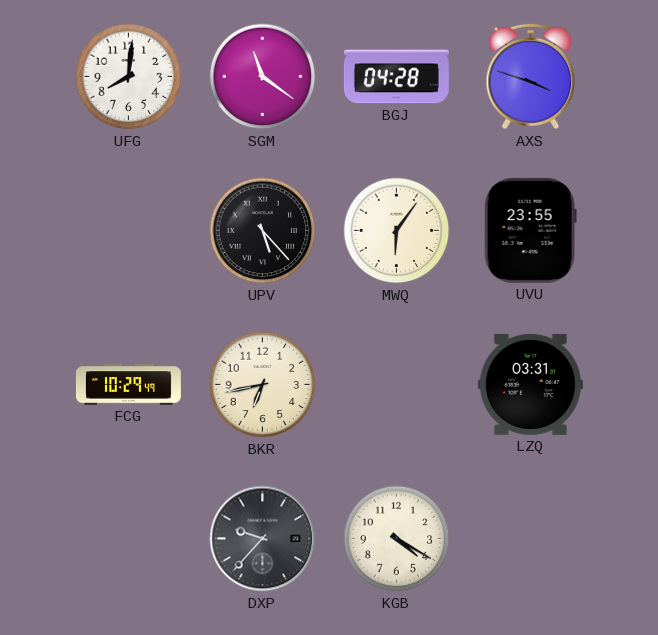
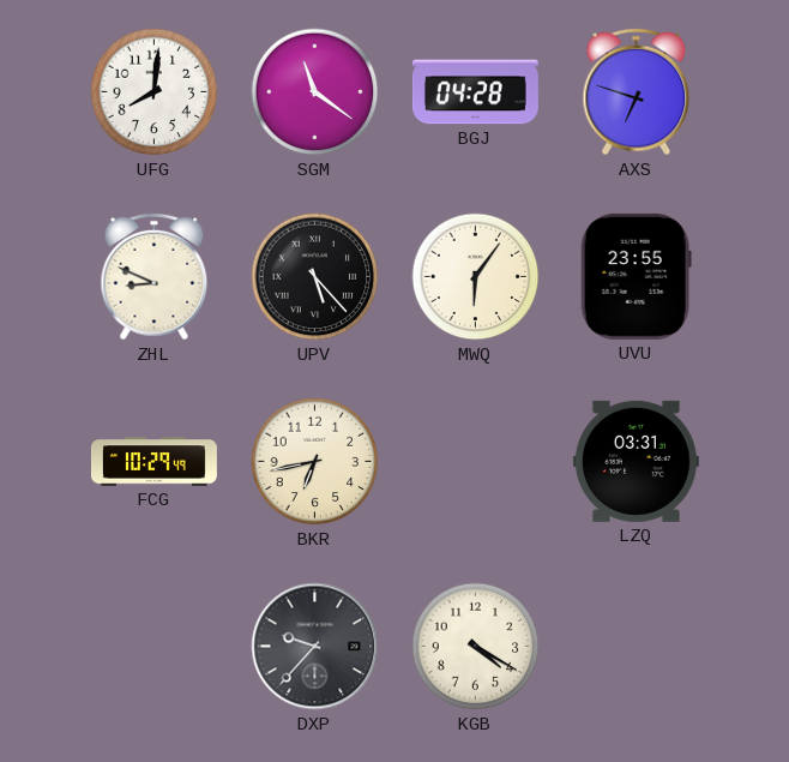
AXS: 3:48 -> 6:48 (637, 92)
ZHL: none -> 8:49 (155, 277)
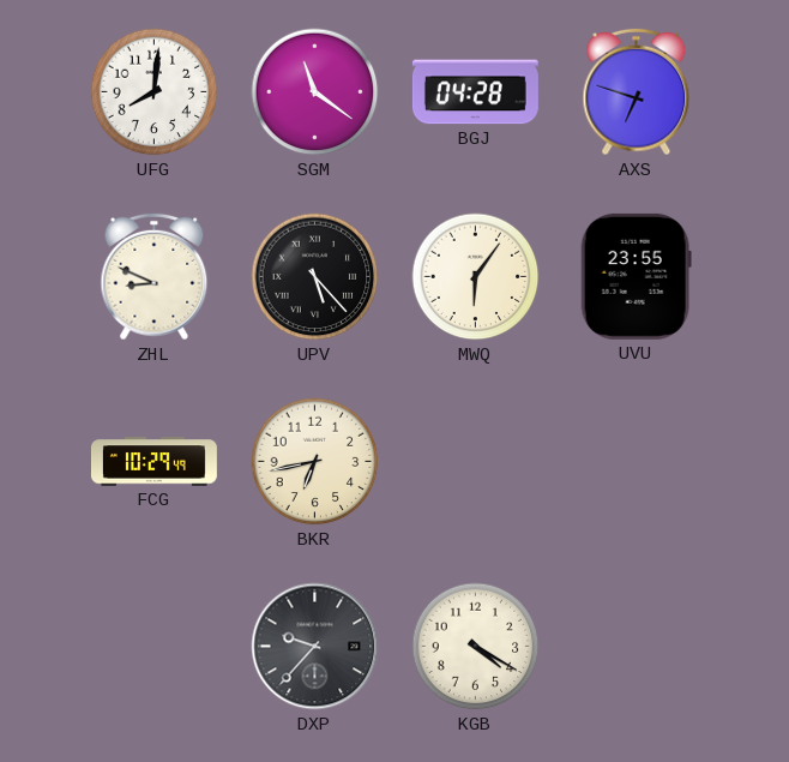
LZQ: 03:31 -> none (636, 461)
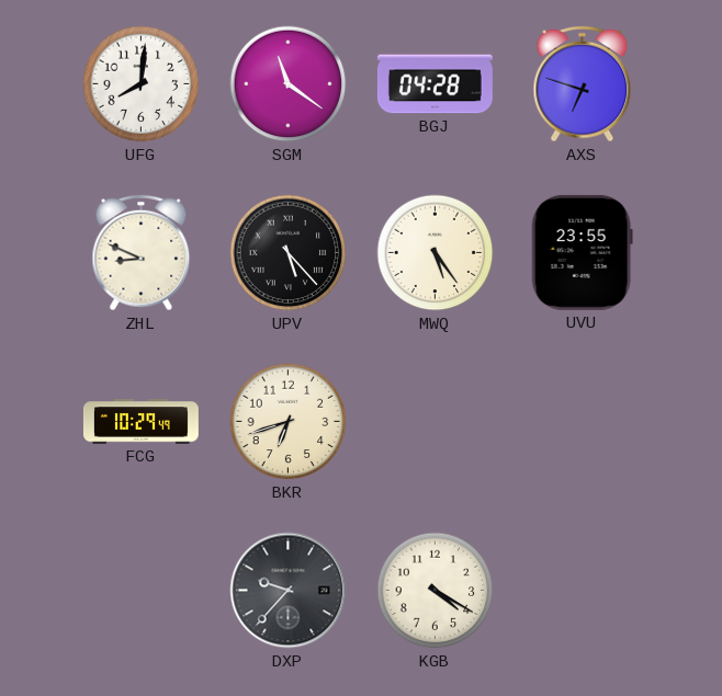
MWQ: 6:06 -> 5:24 (436, 253)
BKR: 6:43 -> 6:42 (289, 422)
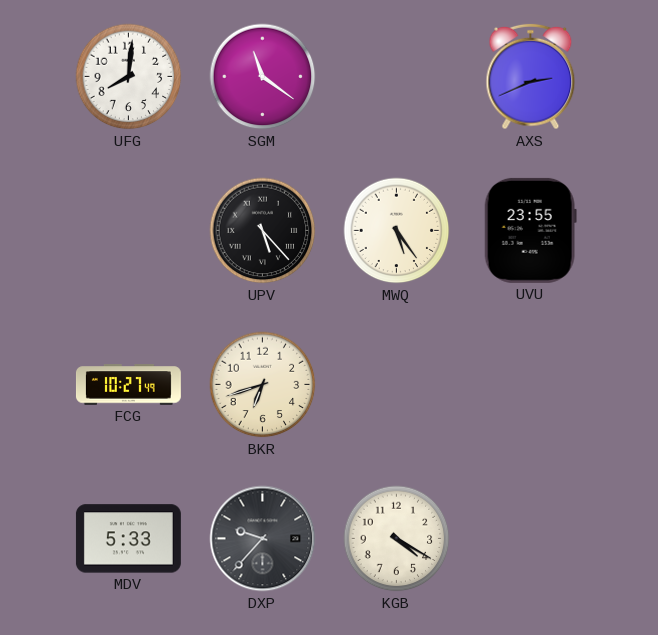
BGJ: 04:28 -> none (435, 84)
AXS: 6:48 -> 2:41 (531, 77)
ZHL: 8:49 -> none (142, 253)
FCG: 10:29 -> 10:27 (128, 385)
MDV: none -> 5:33 (128, 539)
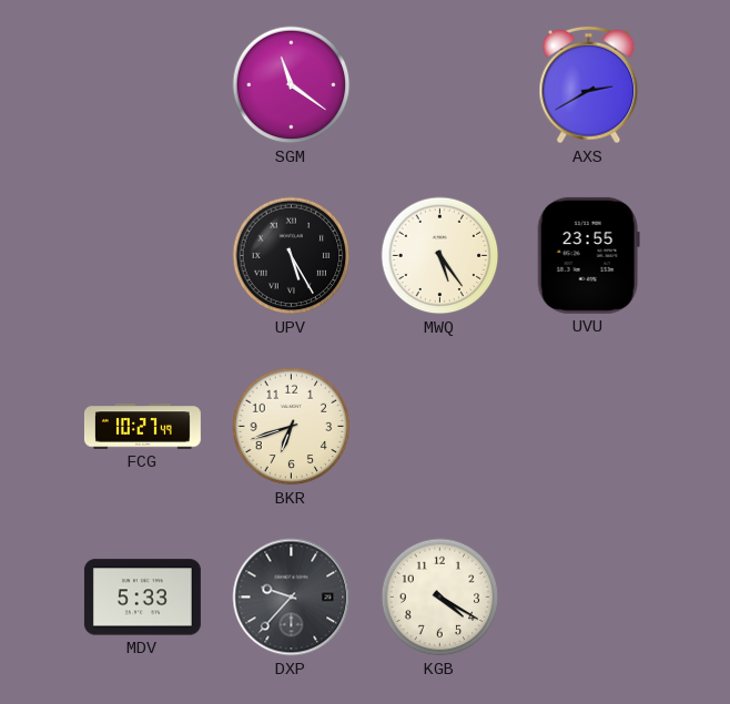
UFG: 8:01 -> none (129, 77)
AXS: 2:41 -> 2:40 (589, 85)
UPV: 5:23 -> 5:25 (292, 256)
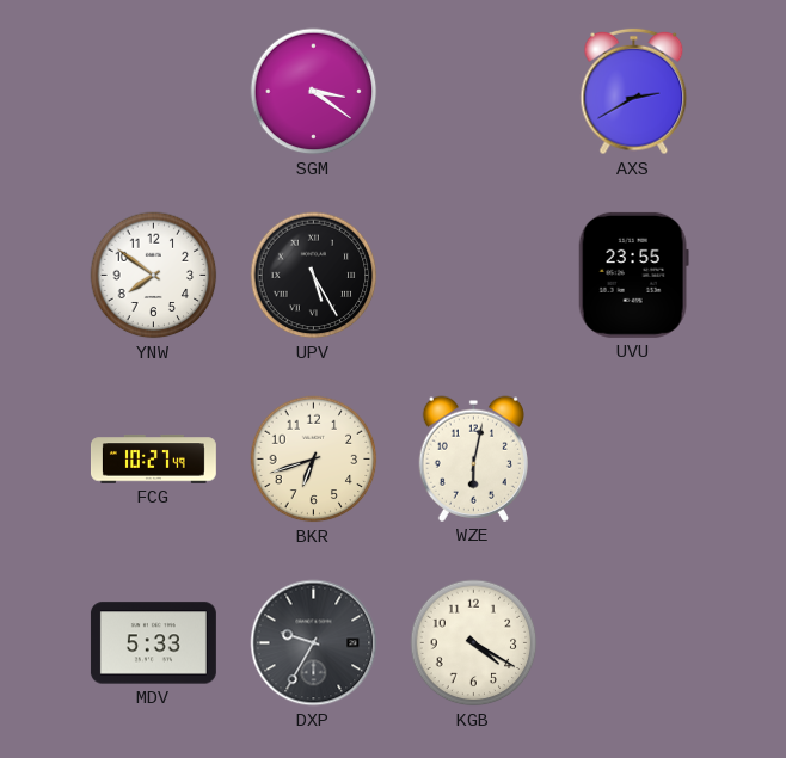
SGM: 11:21 -> 3:21 (314, 92)
YNW: none -> 7:51 (154, 276)
MWQ: 5:24 -> none (440, 256)
WZE: none -> 6:02 (473, 458)
DXP: 9:37 -> 9:35 (314, 643)
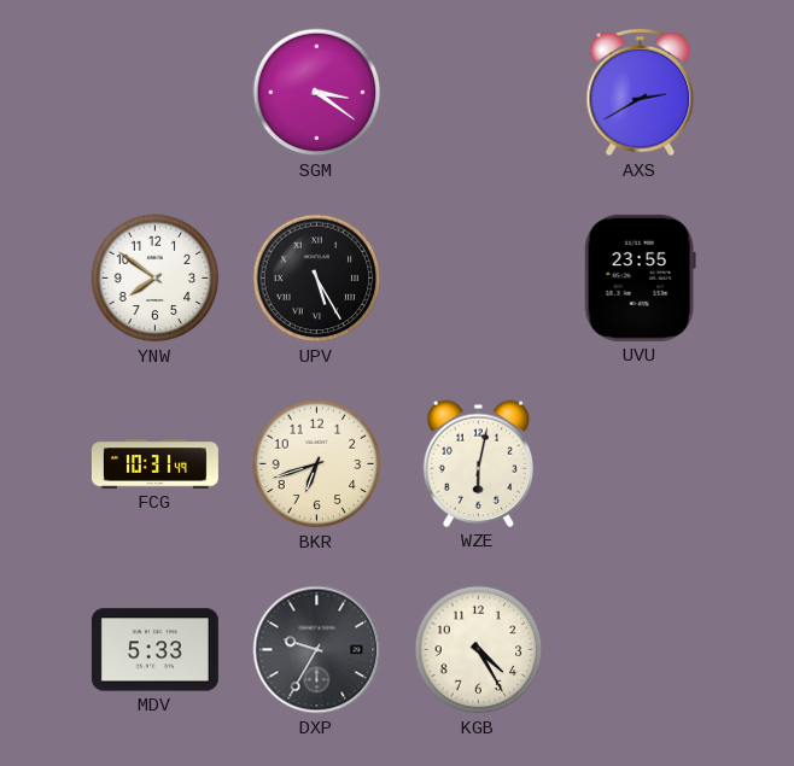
FCG: 10:27 -> 10:31 (154, 464)
KGB: 4:20 -> 4:25 (479, 650)
